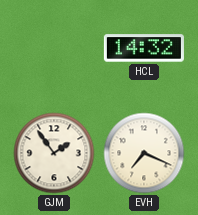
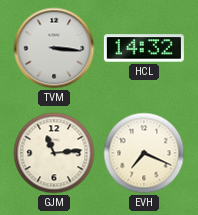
TVM: none -> 3:16 (54, 48)
GJM: 1:54 -> 11:14 (54, 153)
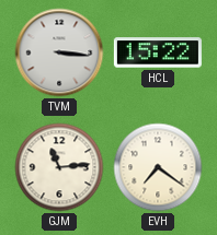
HCL: 14:32 -> 15:22 (158, 52)
EVH: 7:19 -> 7:21 (158, 167)
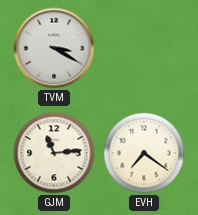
TVM: 3:16 -> 3:20 (54, 48)
HCL: 15:22 -> none (158, 52)
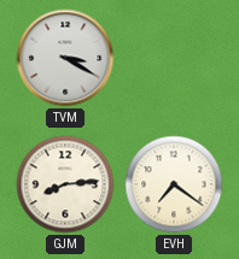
GJM: 11:14 -> 8:14 (65, 184)
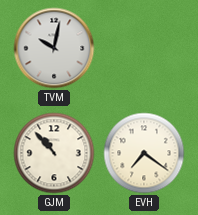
TVM: 3:20 -> 10:02 (54, 48)
GJM: 8:14 -> 10:53 (54, 153)
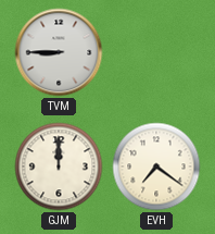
TVM: 10:02 -> 8:45 (59, 52)
GJM: 10:53 -> 12:00 (59, 167)
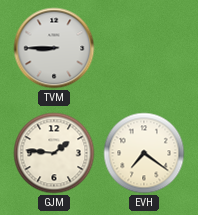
GJM: 12:00 -> 1:46 (54, 153)
